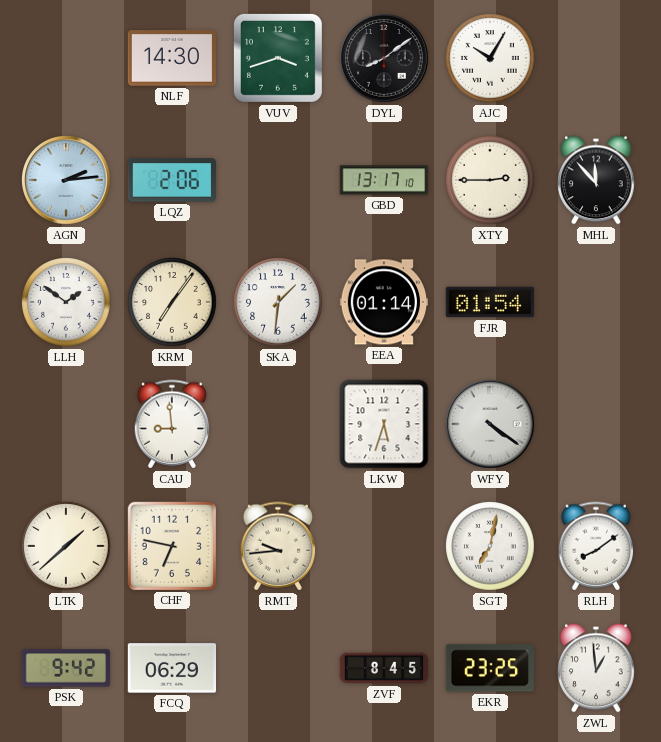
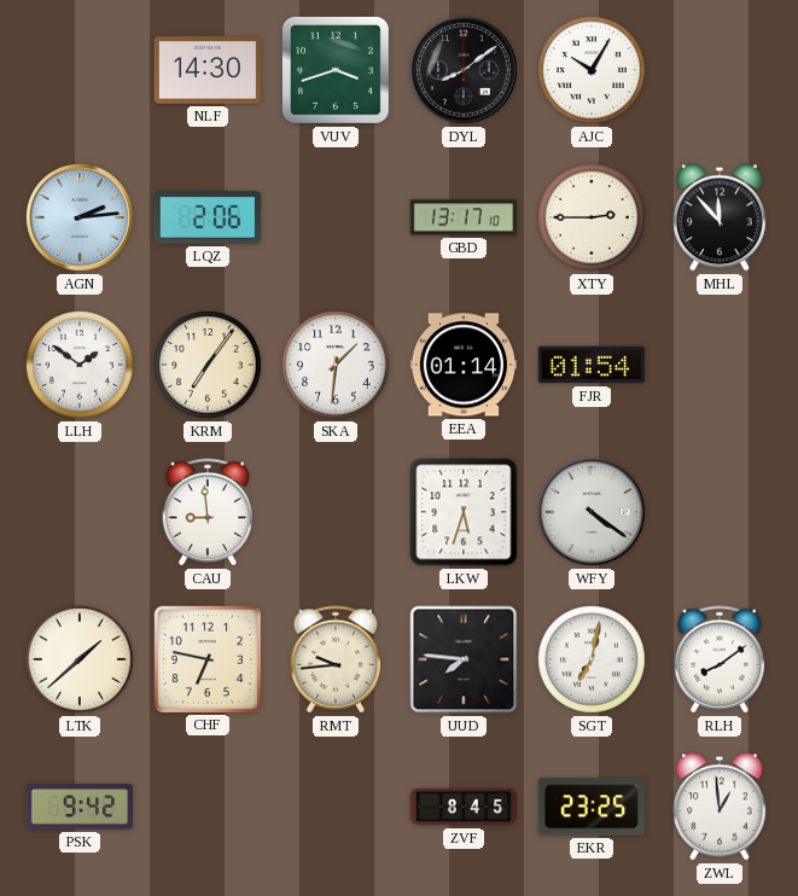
UUD: none -> 7:46 (464, 659)
FCQ: 06:29 -> none (172, 668)
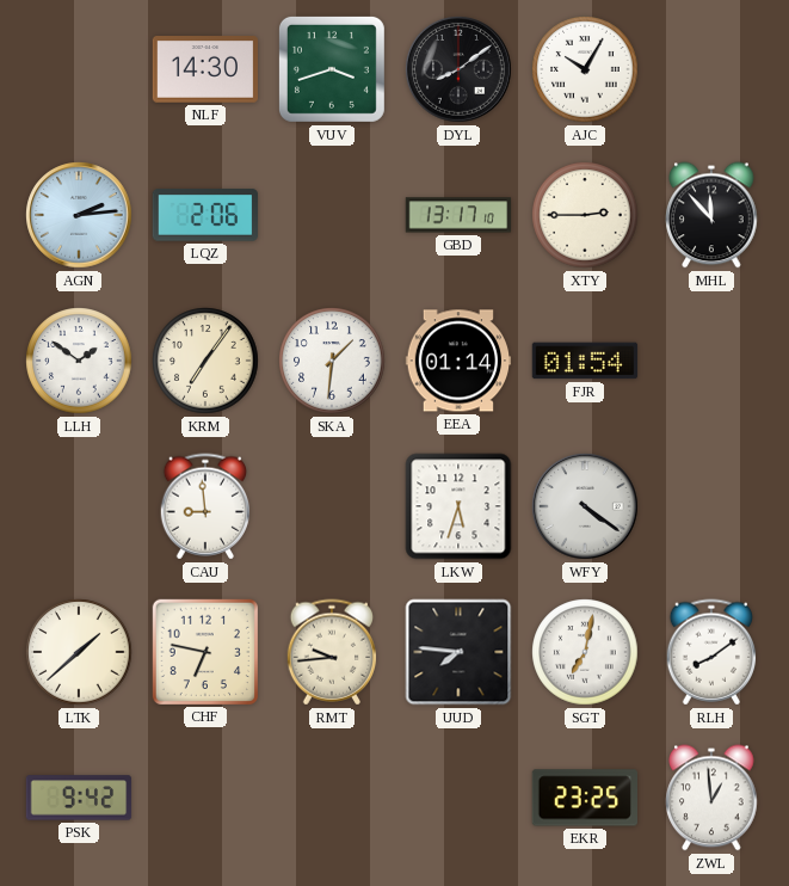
ZVF: 8:45 -> none (464, 807)
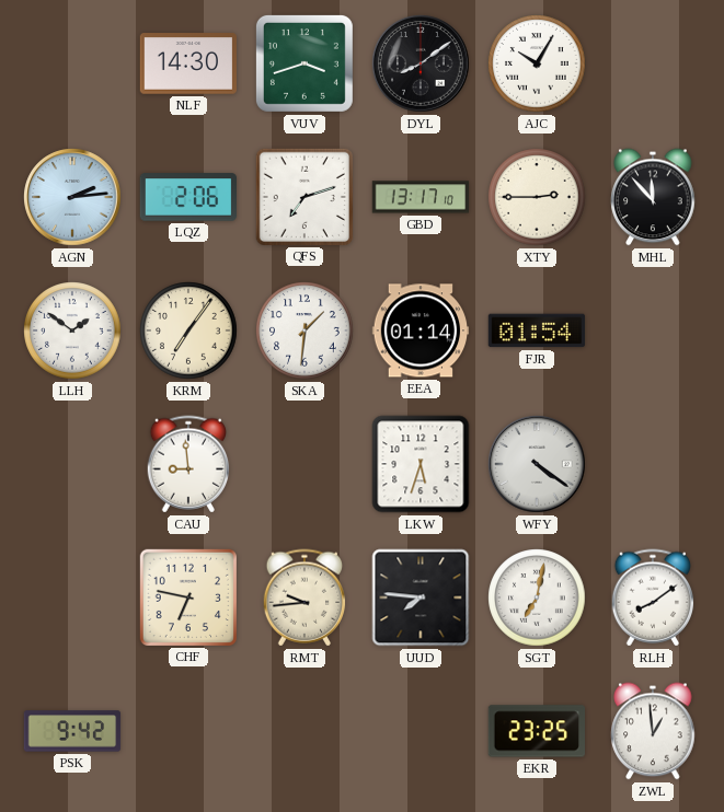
QFS: none -> 7:12 (303, 196)
LTK: 1:38 -> none (79, 652)
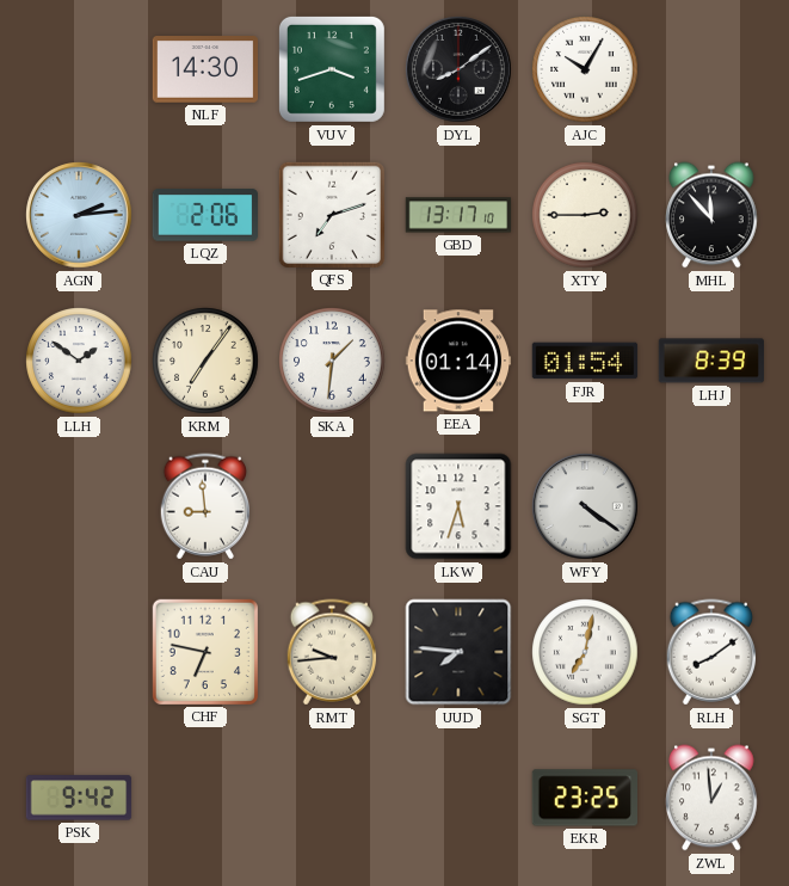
LHJ: none -> 8:39 (710, 361)
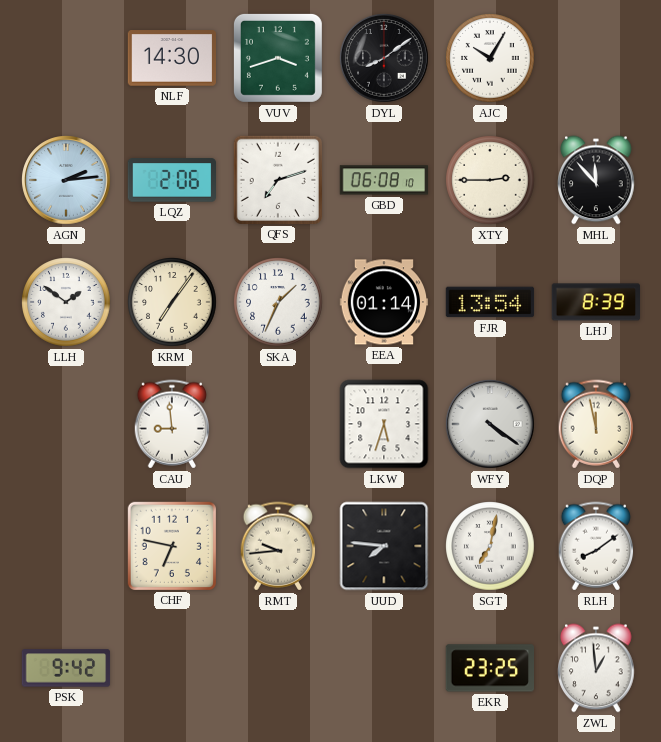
GBD: 13:17 -> 06:08 (384, 180)
SKA: 1:31 -> 1:34 (278, 302)
FJR: 01:54 -> 13:54 (490, 302)
DQP: none -> 11:58 (596, 424)
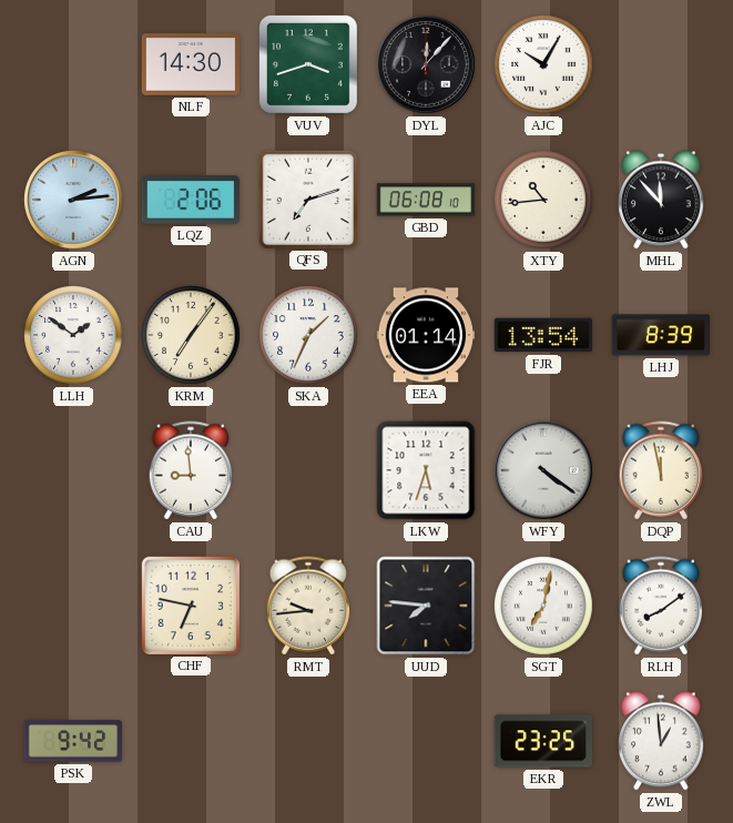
DYL: 8:09 -> 12:07 (426, 64)
XTY: 2:45 -> 10:44 (543, 200)
